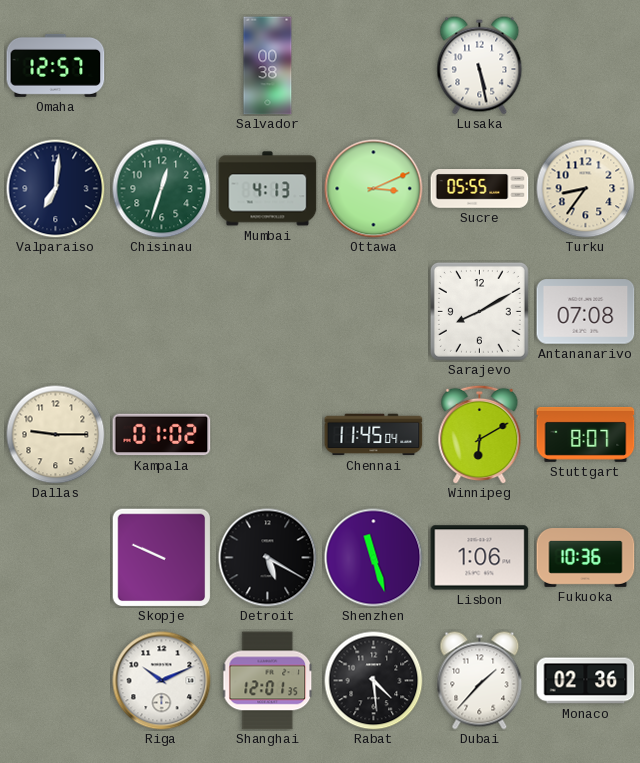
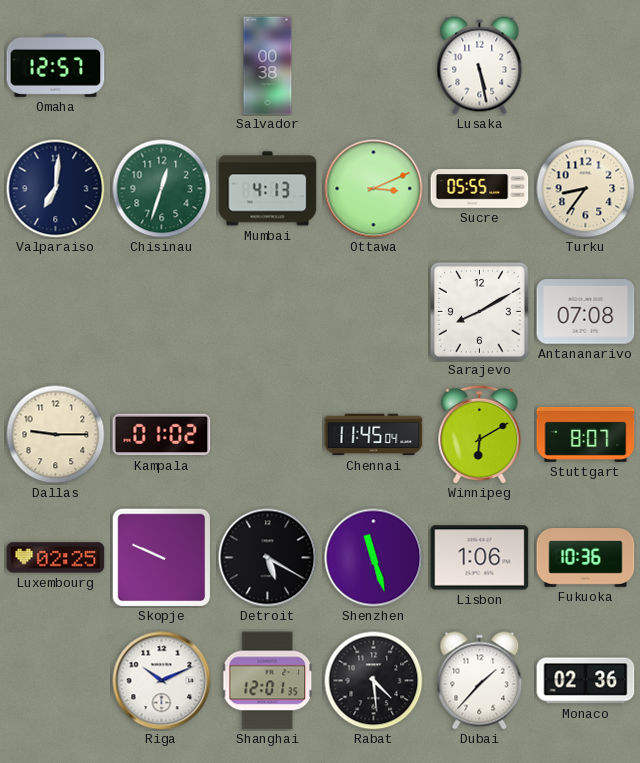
Luxembourg: none -> 02:25 (56, 558)
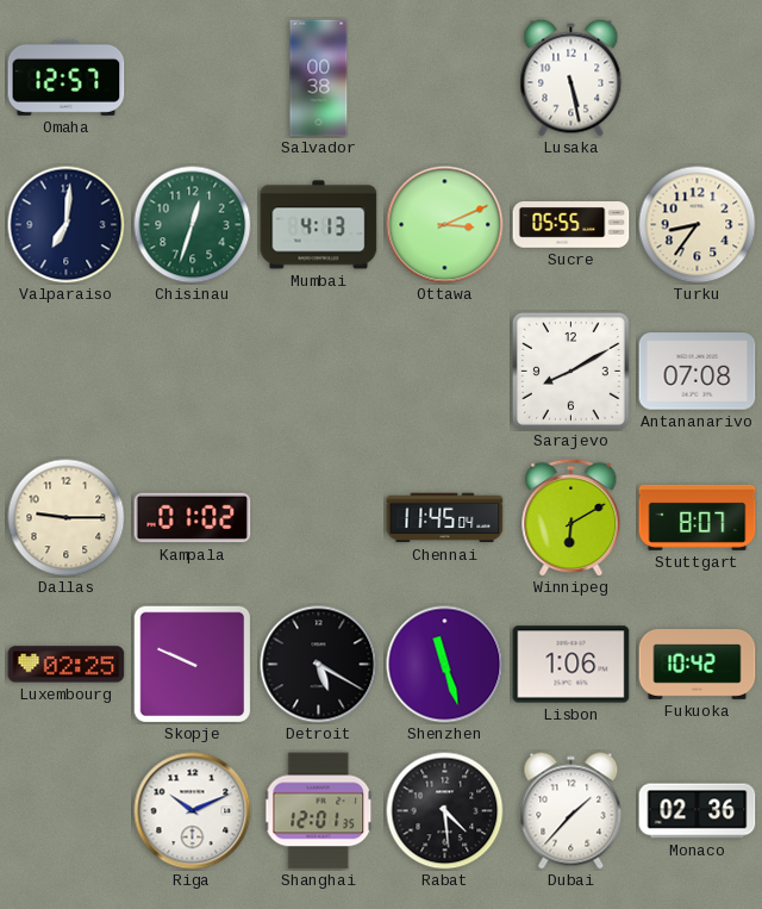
Fukuoka: 10:36 -> 10:42 (698, 665)
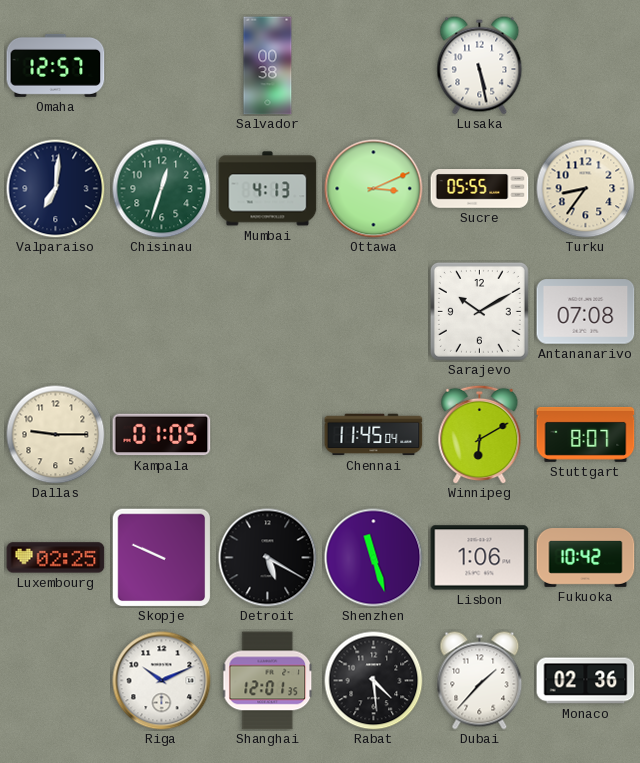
Sarajevo: 8:10 -> 10:10 (479, 311)
Kampala: 01:02 -> 01:05 (162, 435)
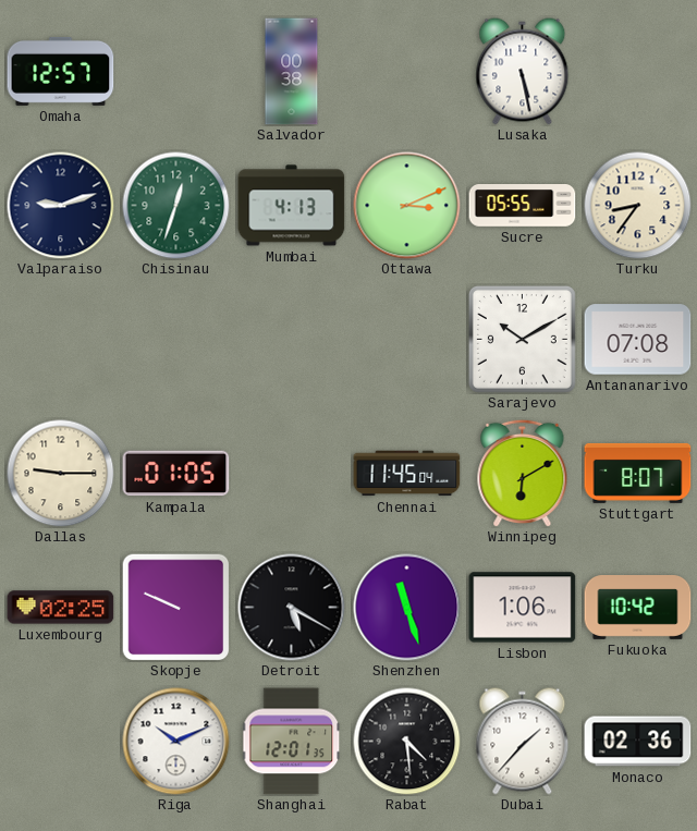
Valparaiso: 7:01 -> 9:12 (61, 206)
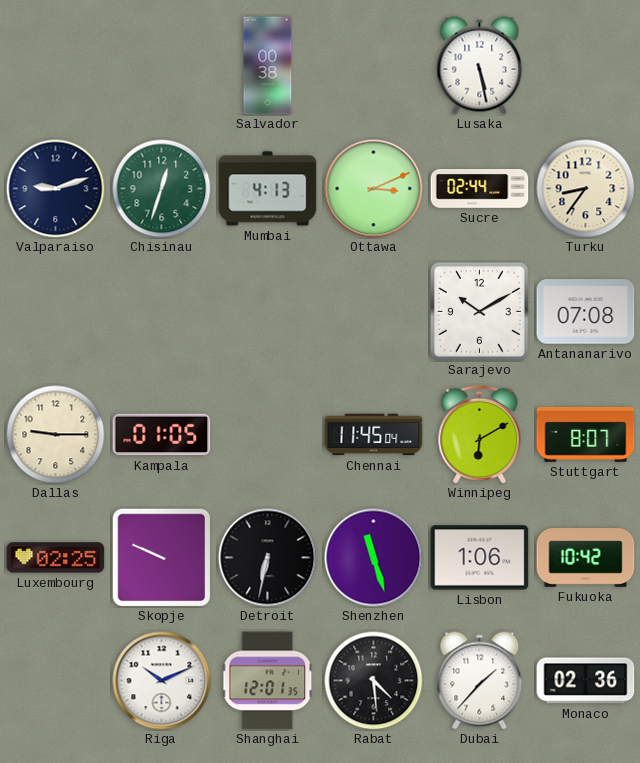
Omaha: 12:57 -> none (61, 71)
Sucre: 05:55 -> 02:44 (480, 189)
Detroit: 5:20 -> 6:32 (268, 558)
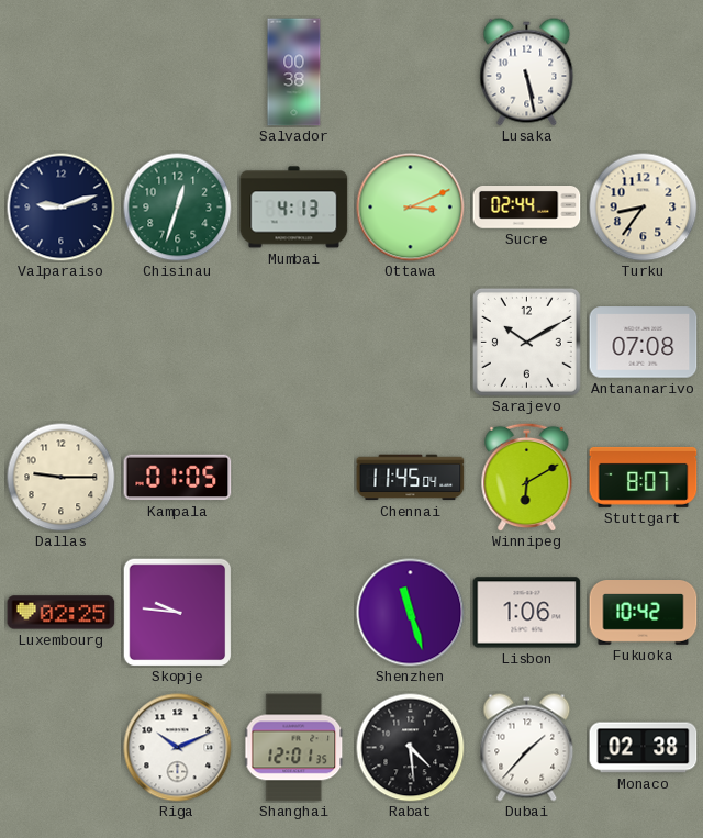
Skopje: 9:49 -> 9:46 (177, 612)
Detroit: 6:32 -> none (268, 558)
Monaco: 02:36 -> 02:38 (644, 748)
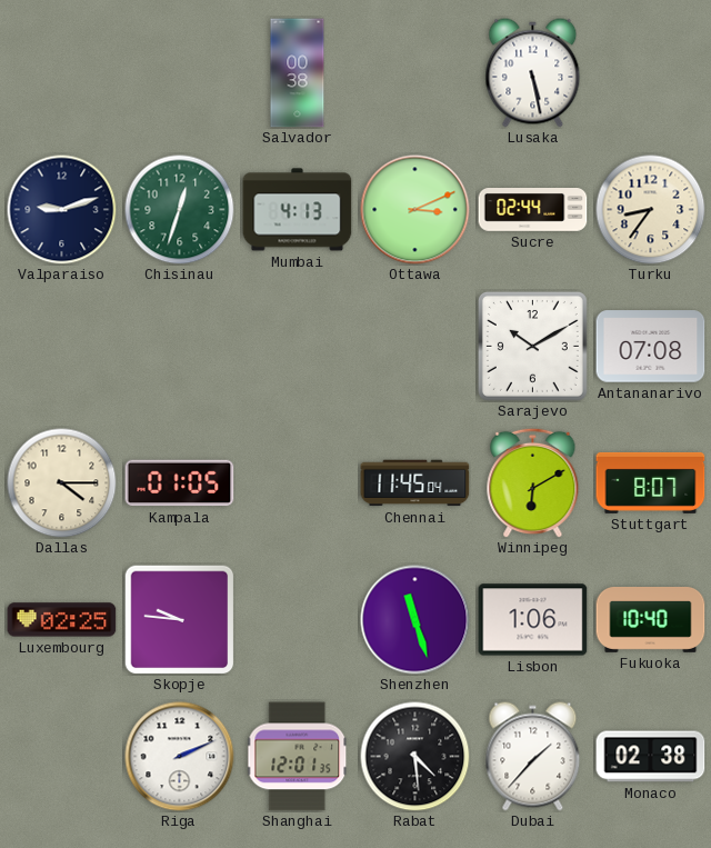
Dallas: 9:15 -> 4:15 (62, 483)
Fukuoka: 10:42 -> 10:40 (651, 620)
Riga: 10:11 -> 2:11 (180, 757)
